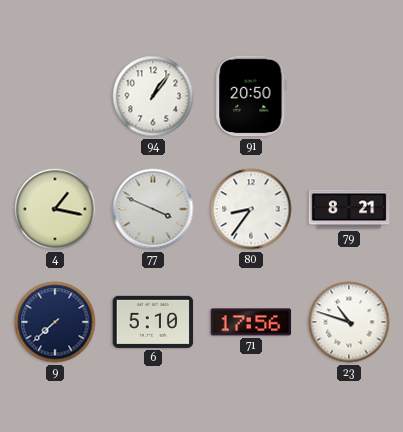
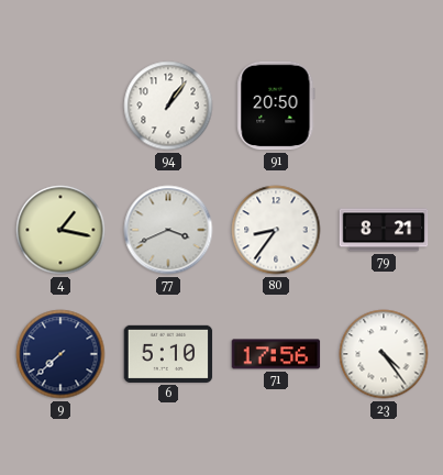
77: 3:49 -> 3:41 (168, 230)
23: 10:48 -> 4:24 (384, 354)
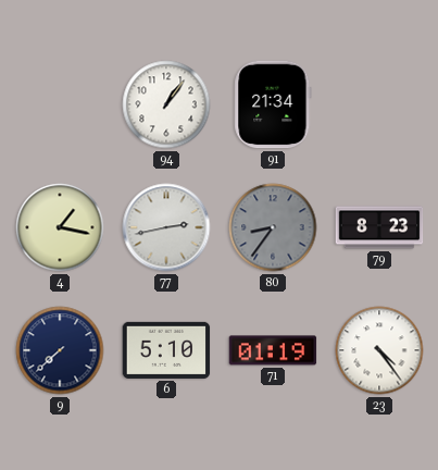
91: 20:50 -> 21:34 (273, 104)
77: 3:41 -> 2:43 (166, 227)
80 dial: white -> grey (273, 227)
79: 8:21 -> 8:23 (379, 227)
71: 17:56 -> 01:19 (273, 350)
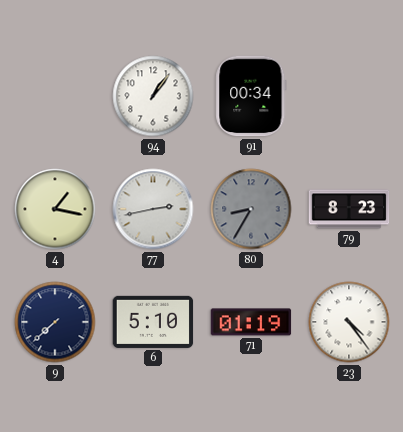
91: 21:34 -> 00:34 (251, 96)
80: 8:36 -> 8:35 (251, 209)
